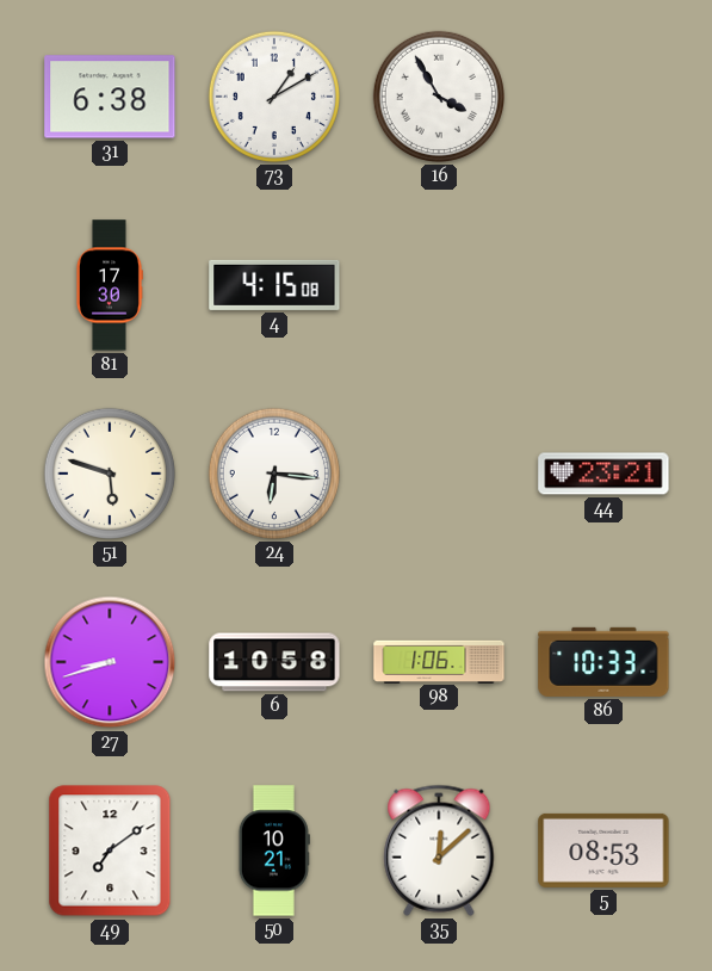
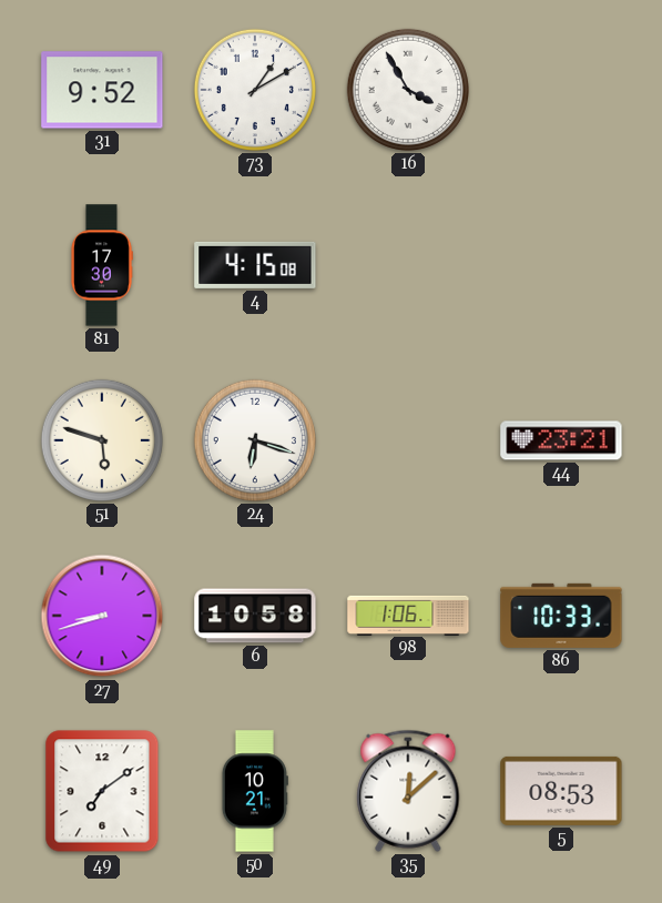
31: 6:38 -> 9:52 (102, 90)
24: 6:16 -> 6:18 (255, 440)
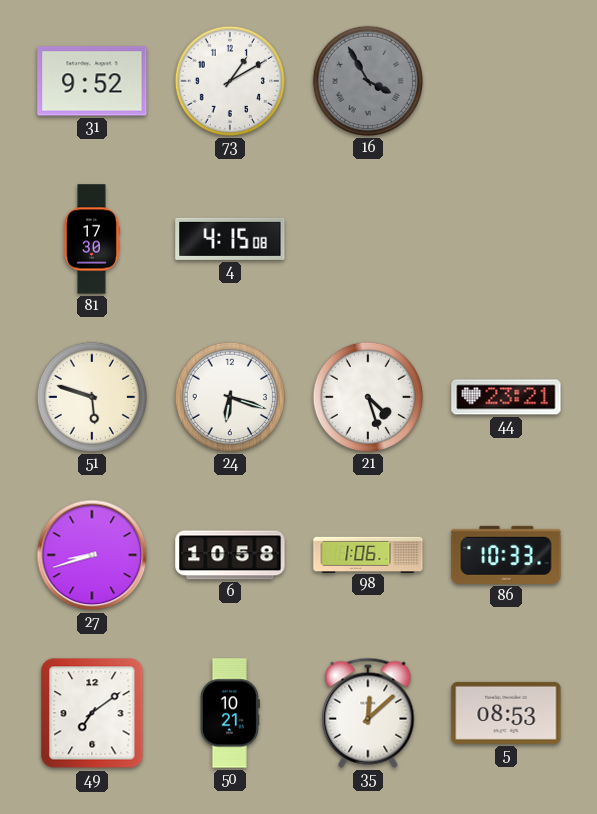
16 dial: white -> grey (368, 81)
21: none -> 4:27 (368, 397)
